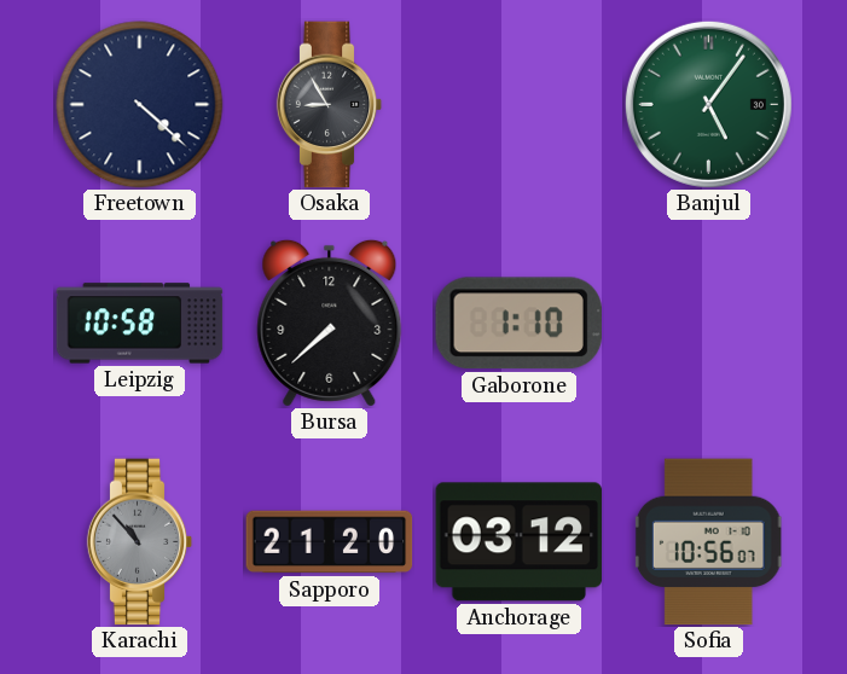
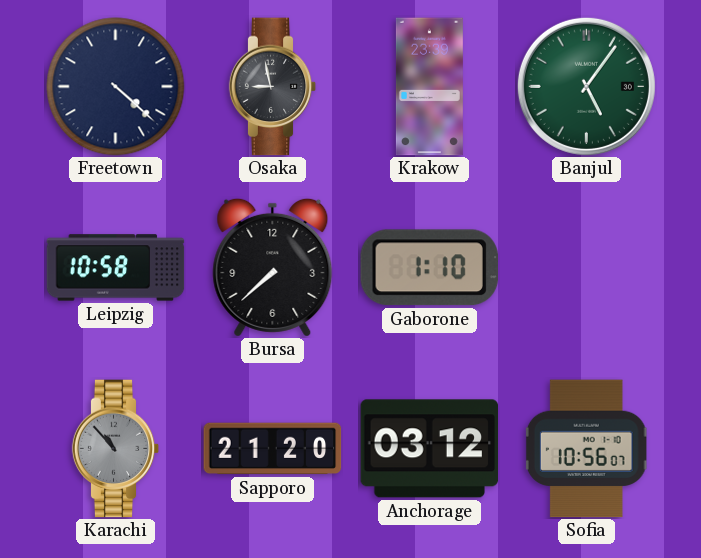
Osaka: 8:55 -> 8:58 (273, 87)
Krakow: none -> 23:39 (429, 87)
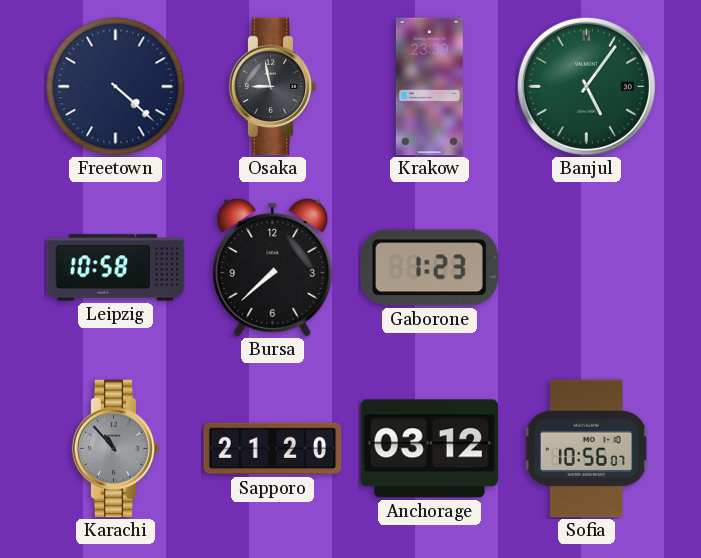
Gaborone: 1:10 -> 1:23 (429, 268)
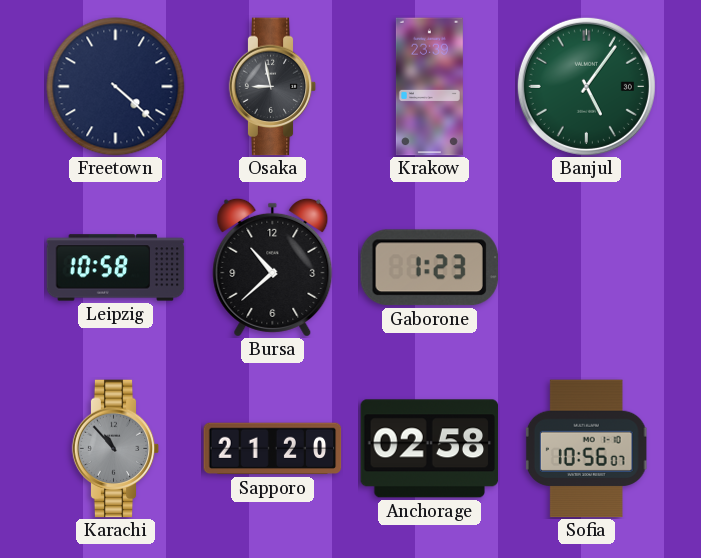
Bursa: 7:38 -> 10:38 (273, 267)
Anchorage: 03:12 -> 02:58 (430, 449)
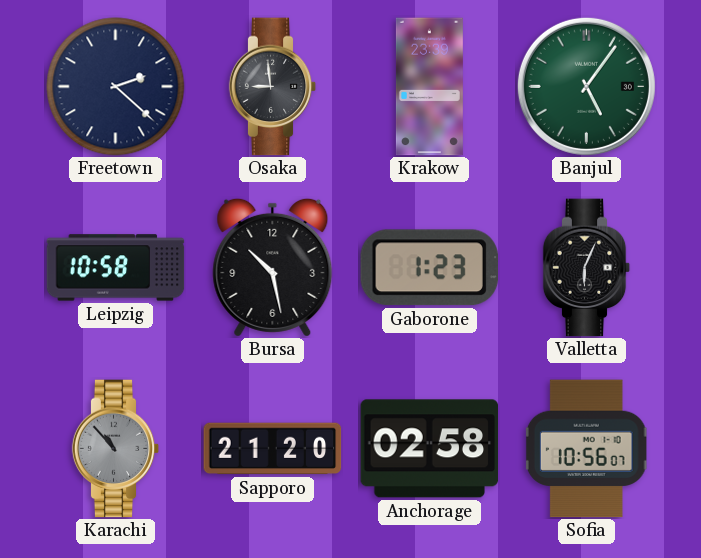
Freetown: 4:22 -> 2:22 (116, 87)
Osaka: 8:58 -> 8:59 (273, 87)
Bursa: 10:38 -> 10:28 (273, 267)
Valletta: none -> 6:04 (587, 268)
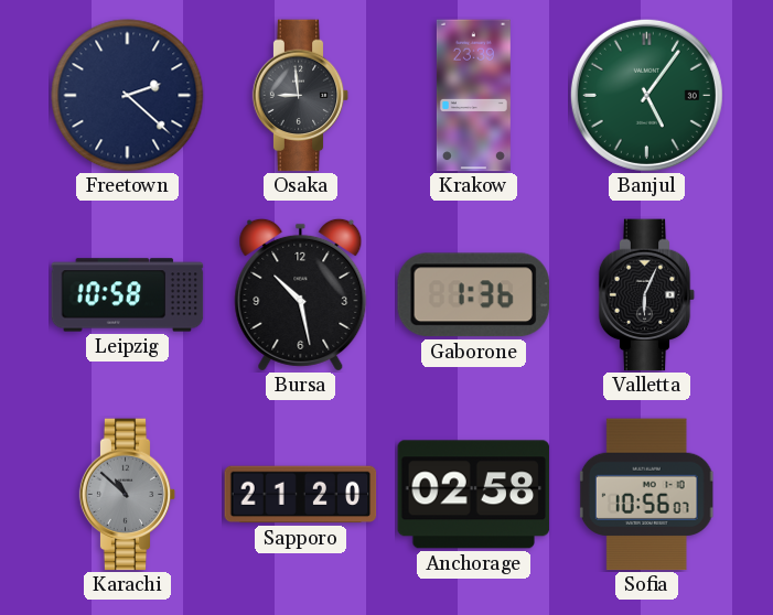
Gaborone: 1:23 -> 1:36 (473, 295)
Karachi: 10:53 -> 10:52 (128, 495)
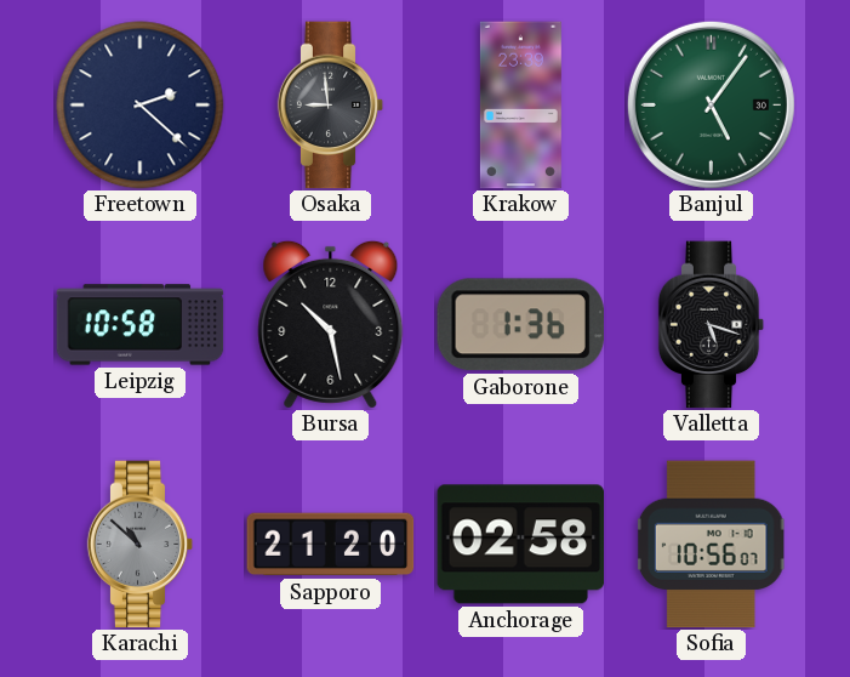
Valletta: 6:04 -> 5:18 (712, 325)
